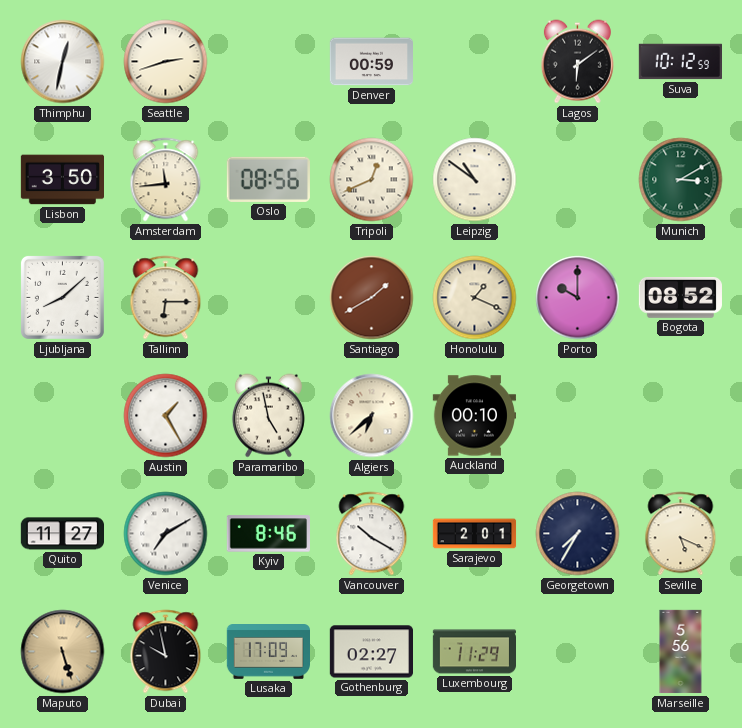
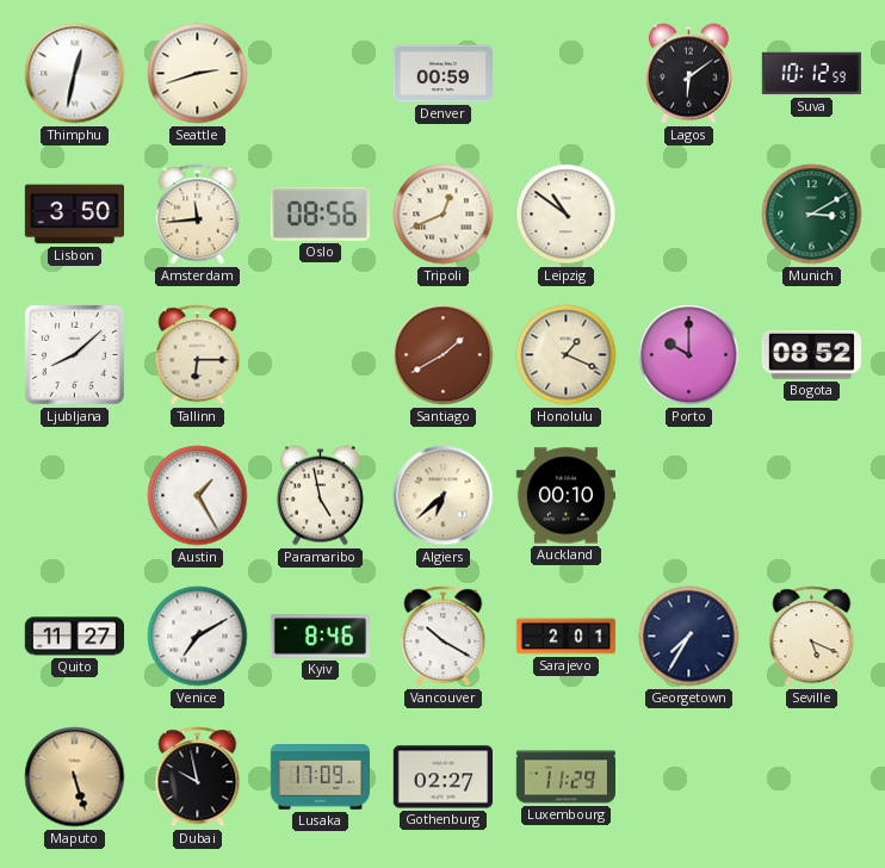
Marseille: 5:56 -> none (681, 652)
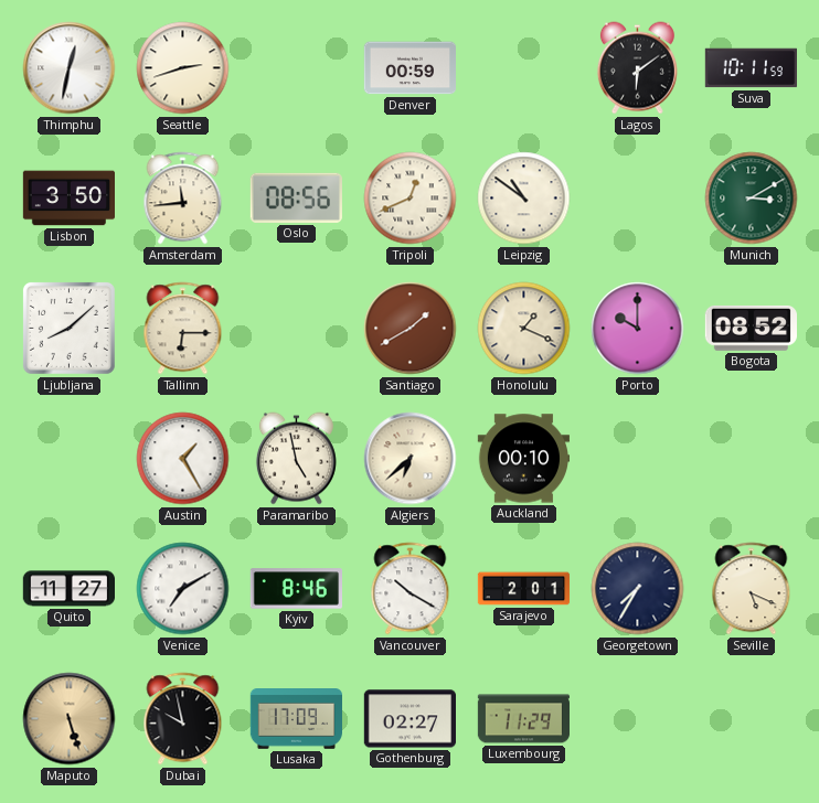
Suva: 10:12 -> 10:11 (751, 68)
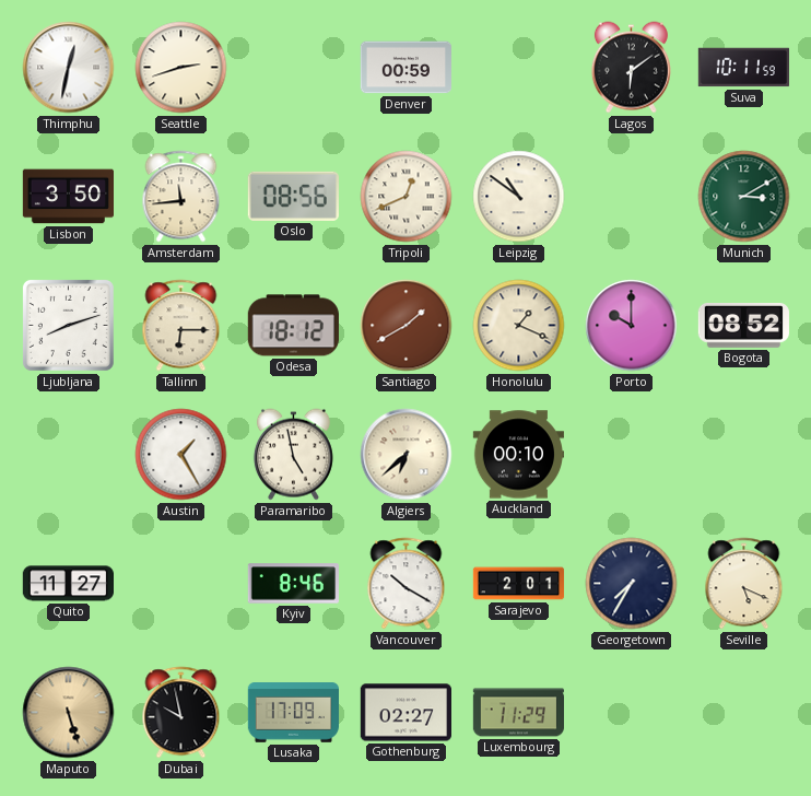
Ljubljana: 8:08 -> 8:12 (68, 325)
Odesa: none -> 18:12 (293, 326)
Venice: 7:10 -> none (183, 589)
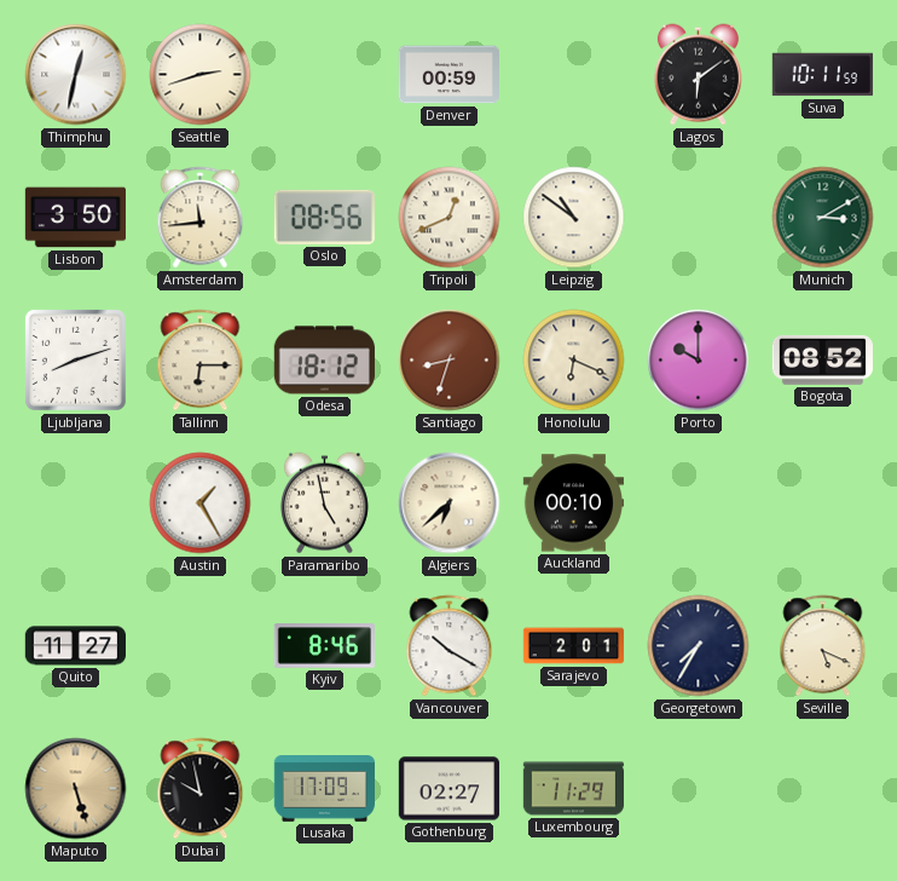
Santiago: 1:40 -> 8:33 (450, 361)
Honolulu: 1:19 -> 6:19 (574, 361)
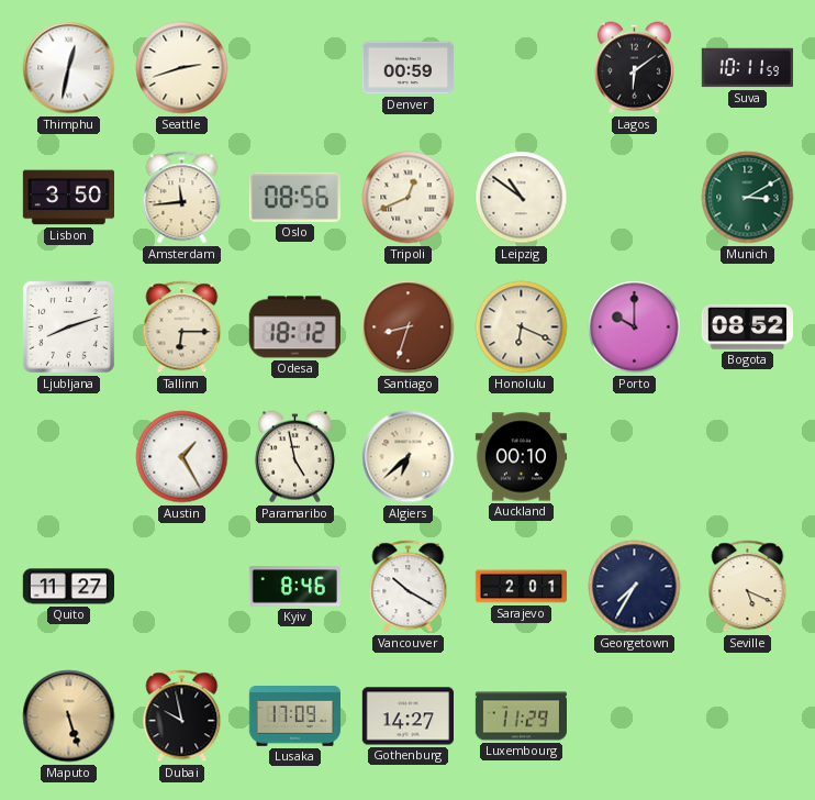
Gothenburg: 02:27 -> 14:27 (407, 716)
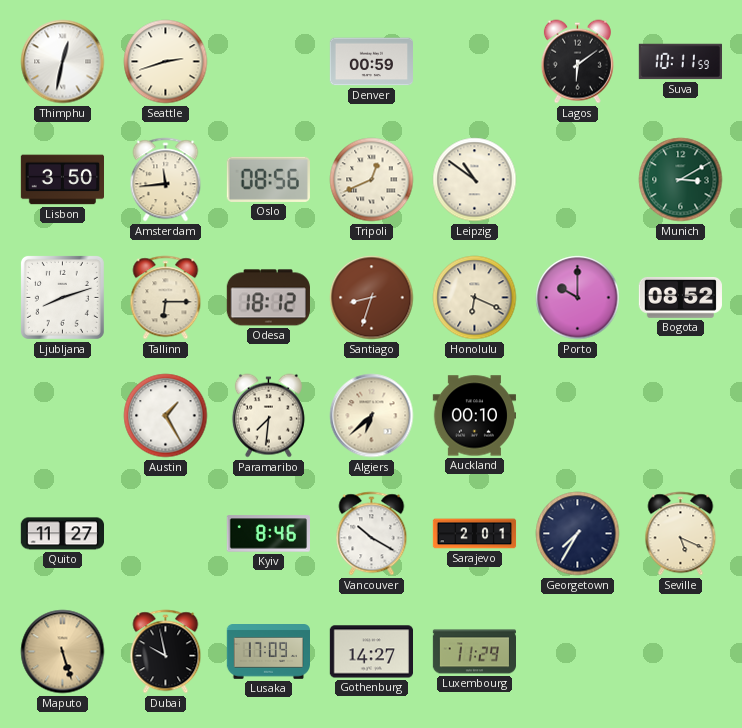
Paramaribo: 4:58 -> 7:31 (268, 416)
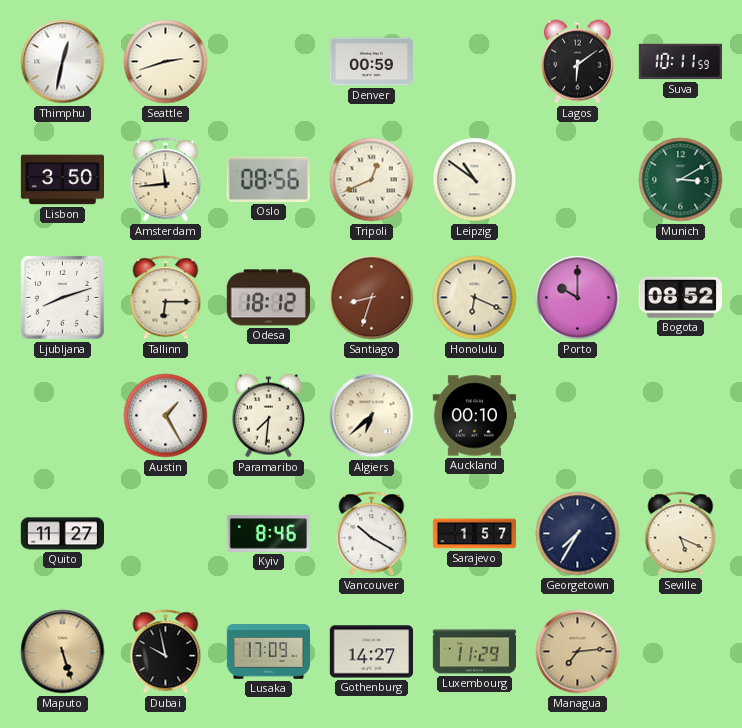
Sarajevo: 2:01 -> 1:57 (475, 534)
Managua: none -> 7:14 (578, 652)
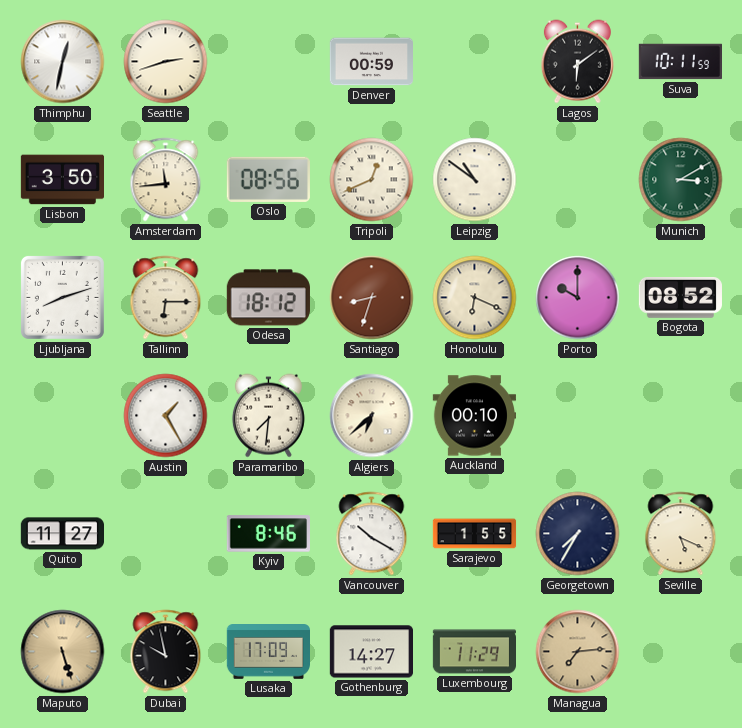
Sarajevo: 1:57 -> 1:55 (475, 534)
